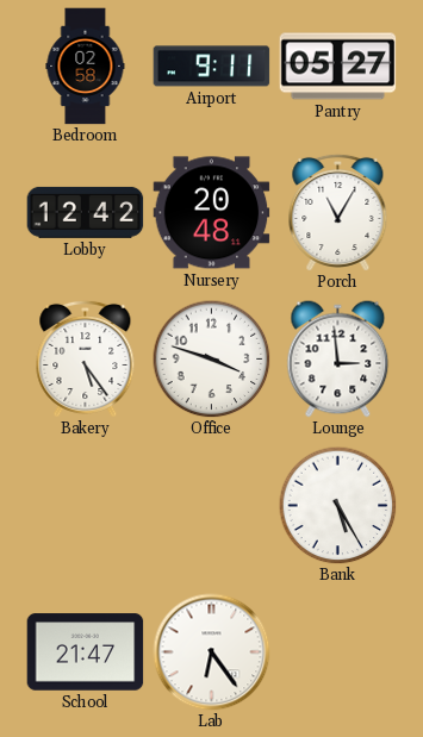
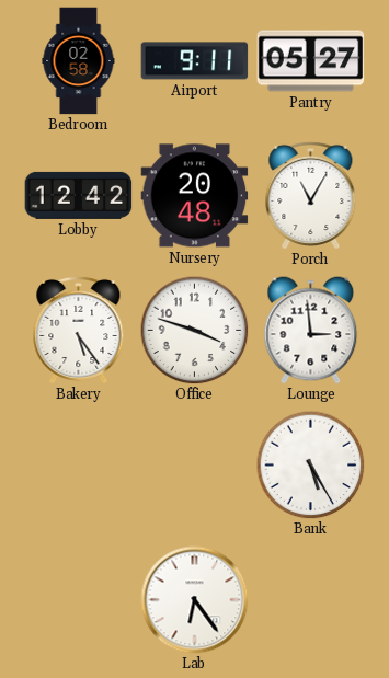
School: 21:47 -> none (86, 652)
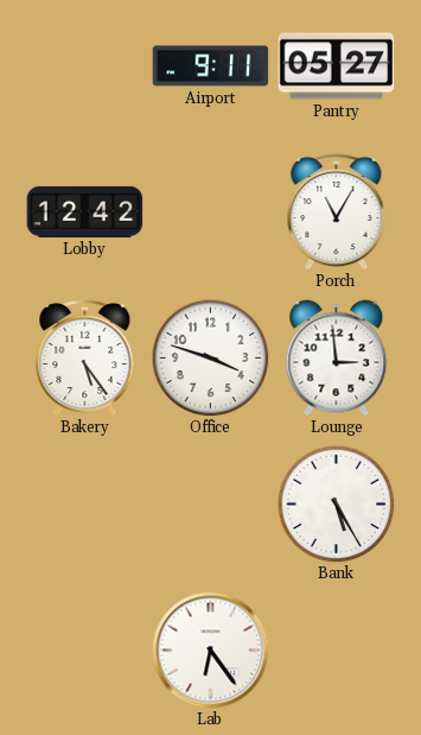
Bedroom: 02:58 -> none (79, 61)
Nursery: 20:48 -> none (195, 196)
